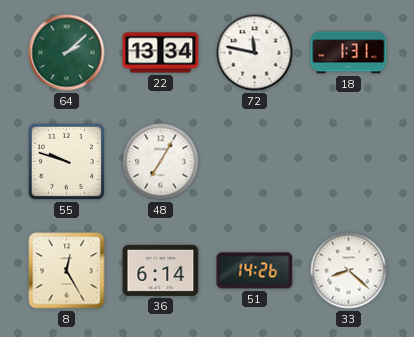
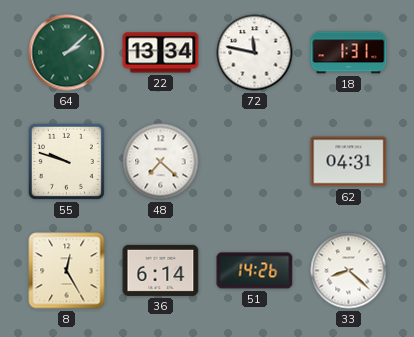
48: 7:05 -> 7:22 (161, 162)
62: none -> 04:31 (349, 162)
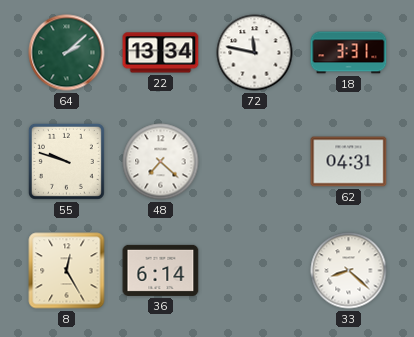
18: 1:31 -> 3:31 (349, 53)
51: 14:26 -> none (255, 271)
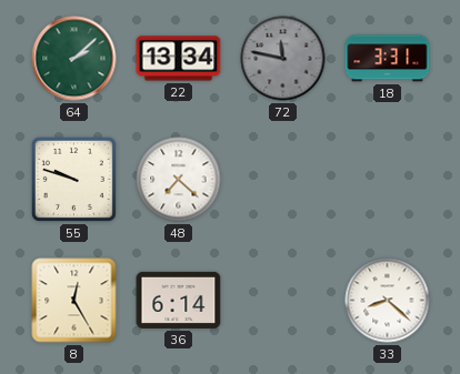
72 dial: white -> grey (283, 59)
62: 04:31 -> none (349, 162)
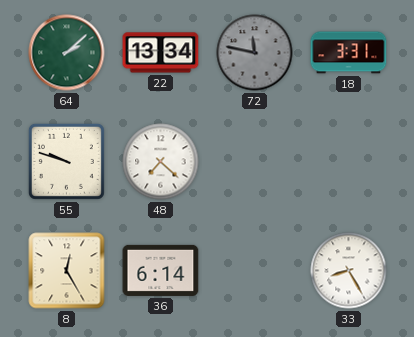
33: 8:22 -> 8:25 (349, 271)
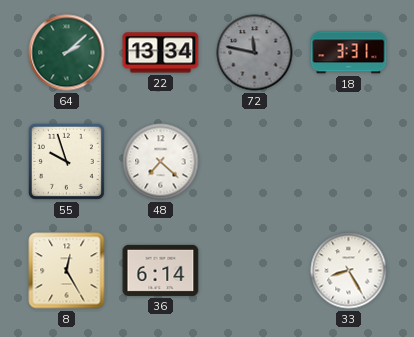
55: 9:48 -> 9:57 (66, 161)
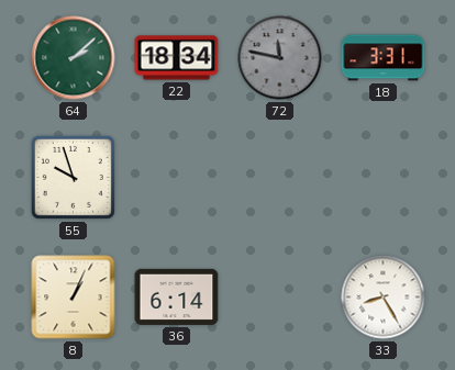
22: 13:34 -> 18:34 (177, 58)
48: 7:22 -> none (161, 162)
8: 12:25 -> 1:04 (74, 298)
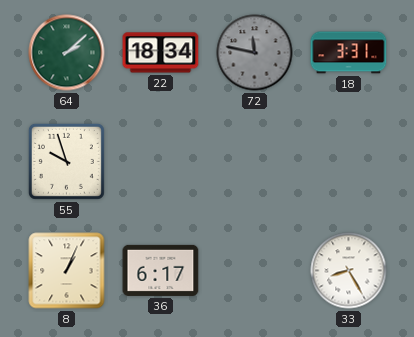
36: 6:14 -> 6:17 (161, 270)
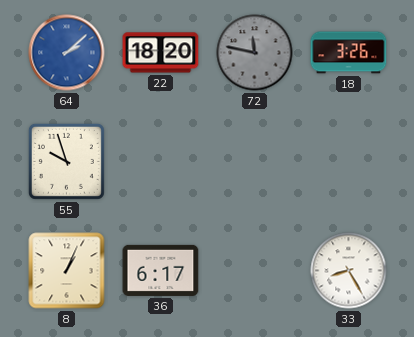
64 dial: green -> blue (67, 53)
22: 18:34 -> 18:20 (161, 53)
18: 3:31 -> 3:26 (349, 53)
